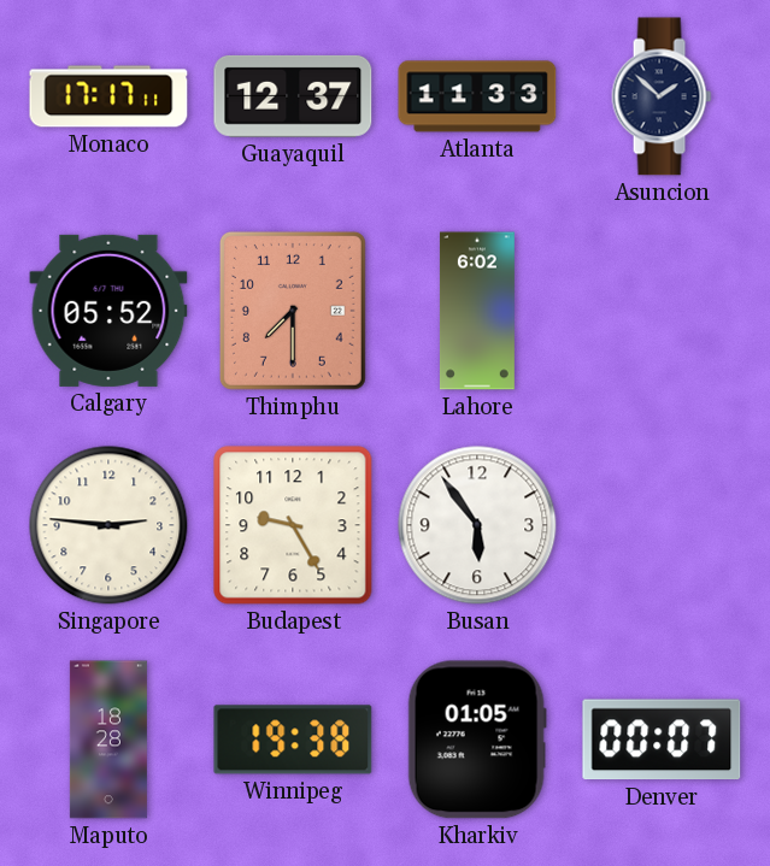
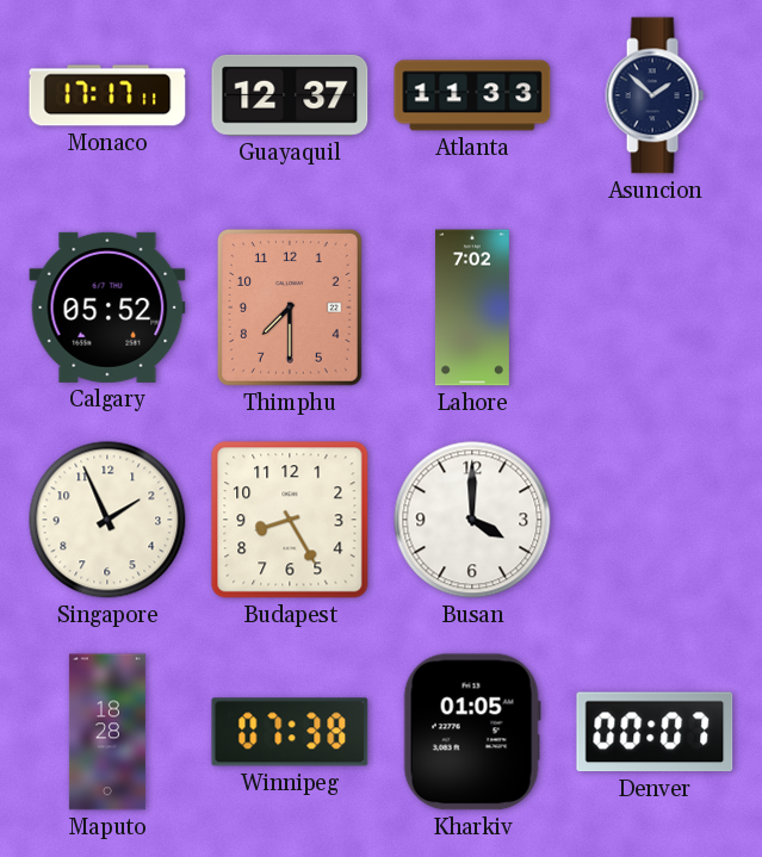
Lahore: 6:02 -> 7:02 (472, 308)
Singapore: 2:46 -> 1:56 (107, 520)
Budapest: 9:25 -> 8:25 (290, 520)
Busan: 5:54 -> 4:00 (472, 520)
Winnipeg: 19:38 -> 07:38 (290, 732)
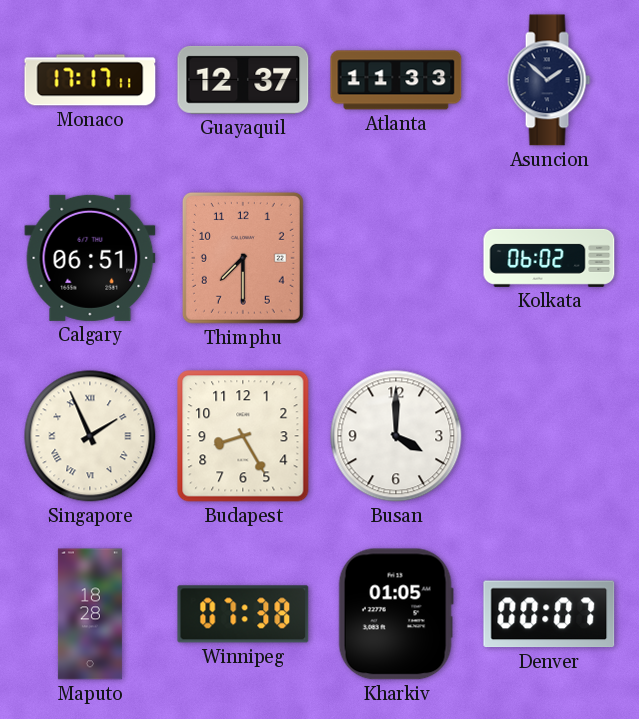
Calgary: 05:52 -> 06:51 (90, 258)
Lahore: 7:02 -> none (472, 308)
Kolkata: none -> 06:02 (549, 258)
Singapore numerals: Arabic -> Roman (90, 436)
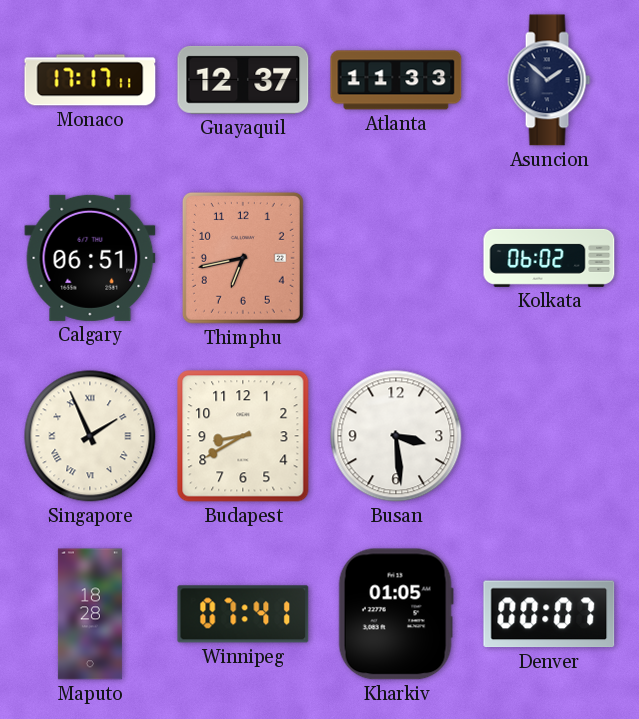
Thimphu: 7:30 -> 6:43 (243, 258)
Budapest: 8:25 -> 8:40 (243, 436)
Busan: 4:00 -> 3:29 (396, 436)
Winnipeg: 07:38 -> 07:41 (243, 614)
